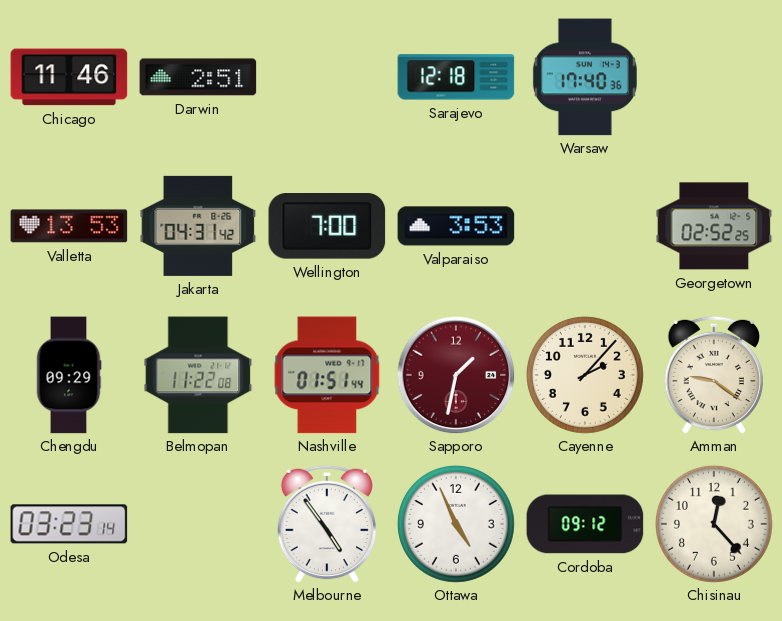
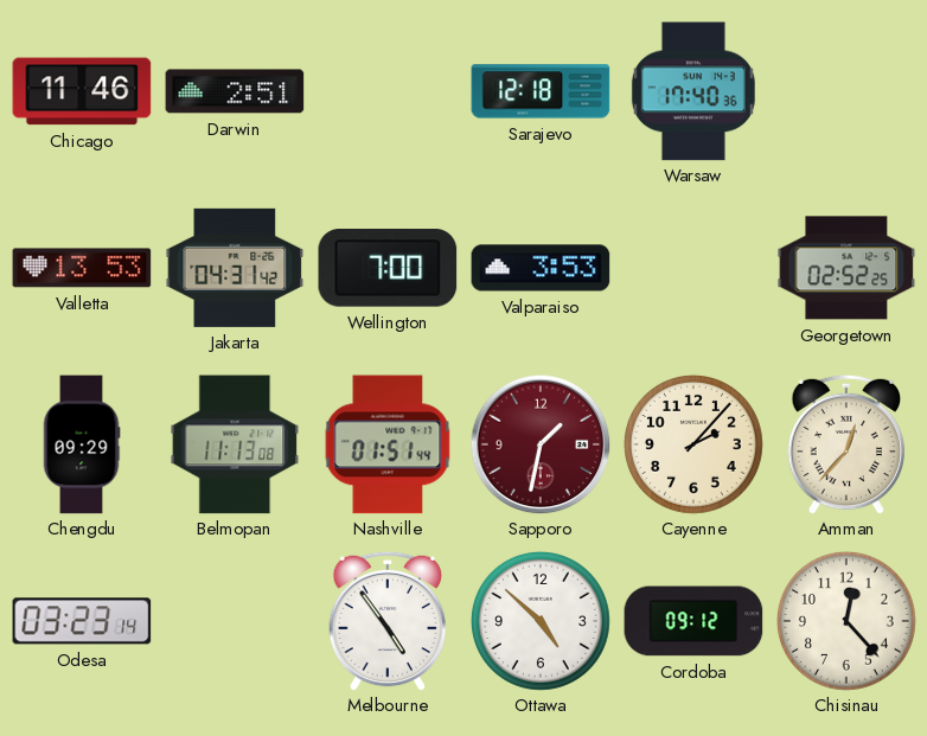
Belmopan: 11:22 -> 11:13 (235, 444)
Amman: 9:21 -> 12:37 (846, 444)
Ottawa: 4:56 -> 4:52 (541, 621)
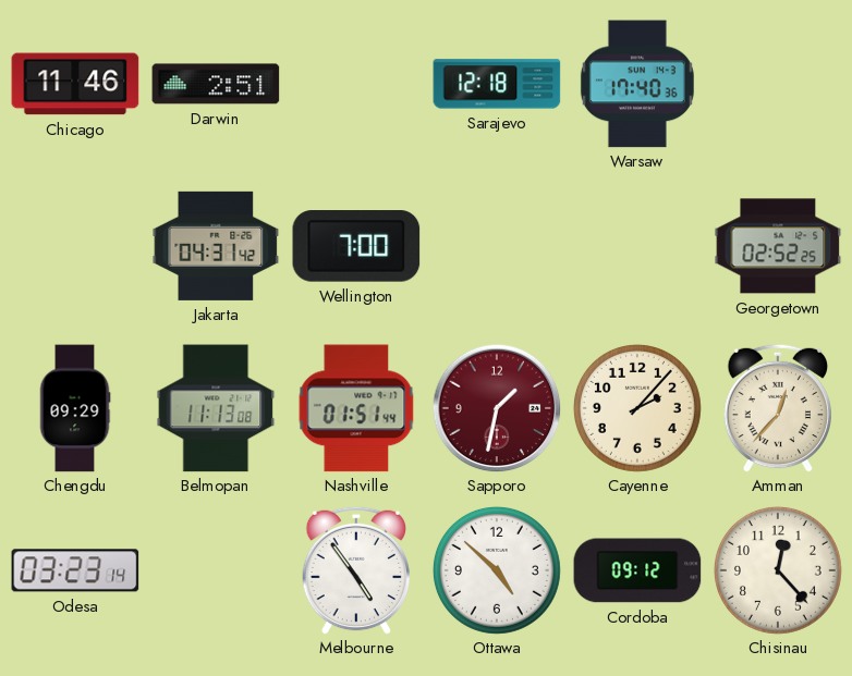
Valletta: 13:53 -> none (82, 268)
Valparaiso: 3:53 -> none (541, 268)
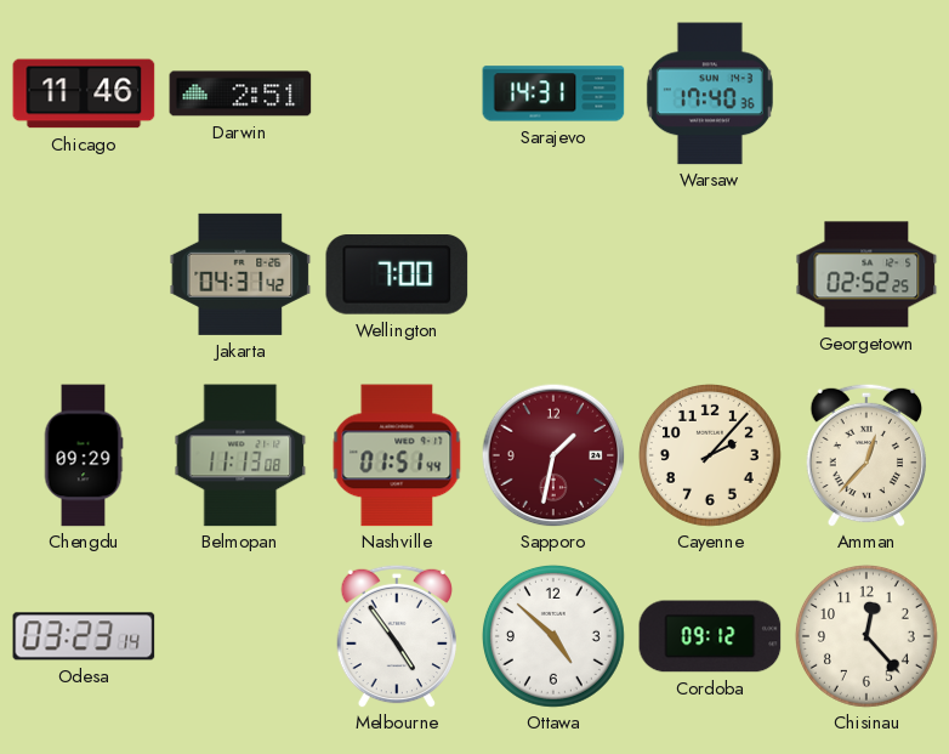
Sarajevo: 12:18 -> 14:31 (553, 93)
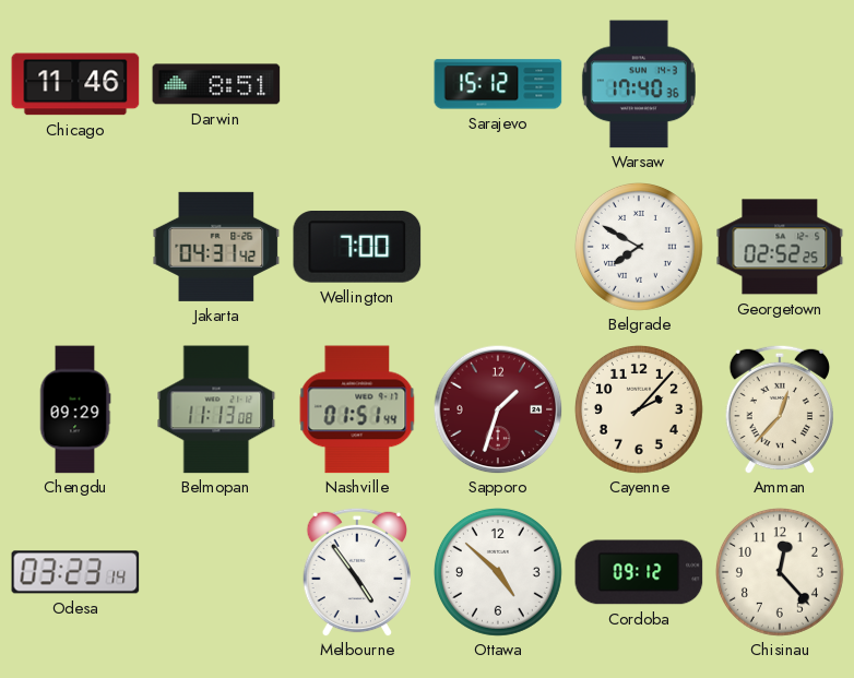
Darwin: 2:51 -> 8:51 (216, 84)
Sarajevo: 14:31 -> 15:12 (498, 84)
Belgrade: none -> 7:50 (639, 247)
Sapporo: 1:32 -> 1:33 (498, 409)
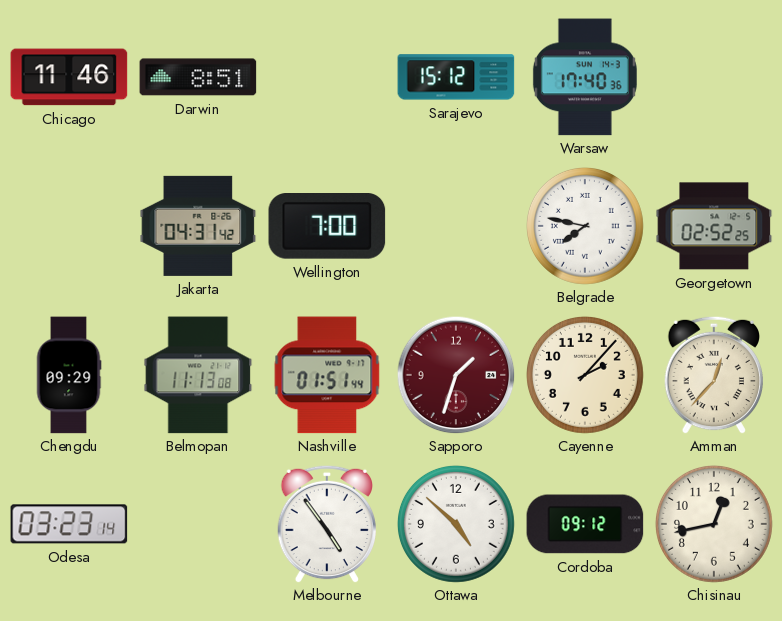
Belgrade: 7:50 -> 7:47 (585, 226)
Chisinau: 12:23 -> 12:43 (714, 524)
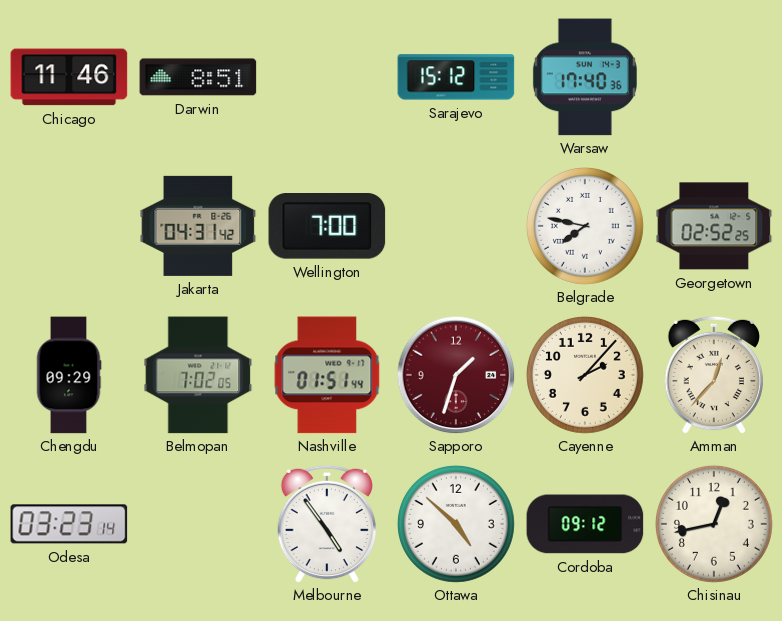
Belmopan: 11:13 -> 7:02 (198, 375)
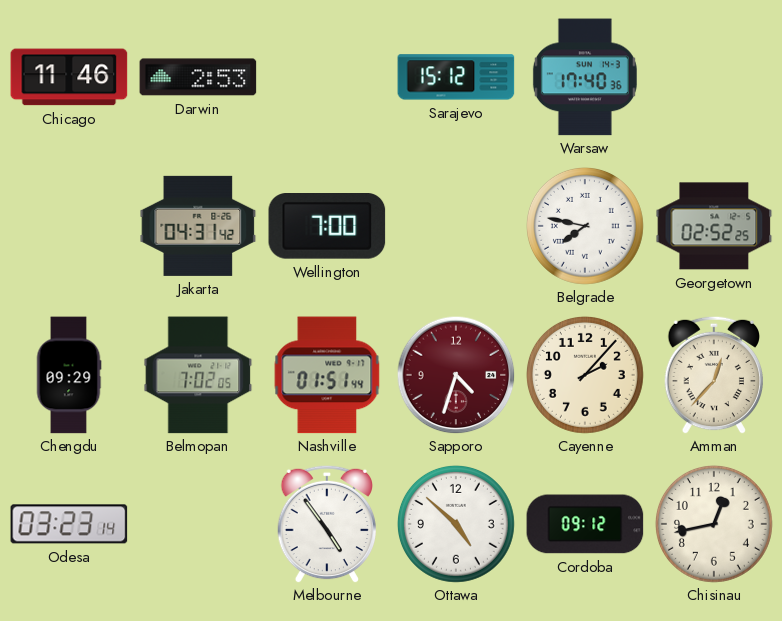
Darwin: 8:51 -> 2:53 (198, 77)
Sapporo: 1:33 -> 4:33 (456, 375)
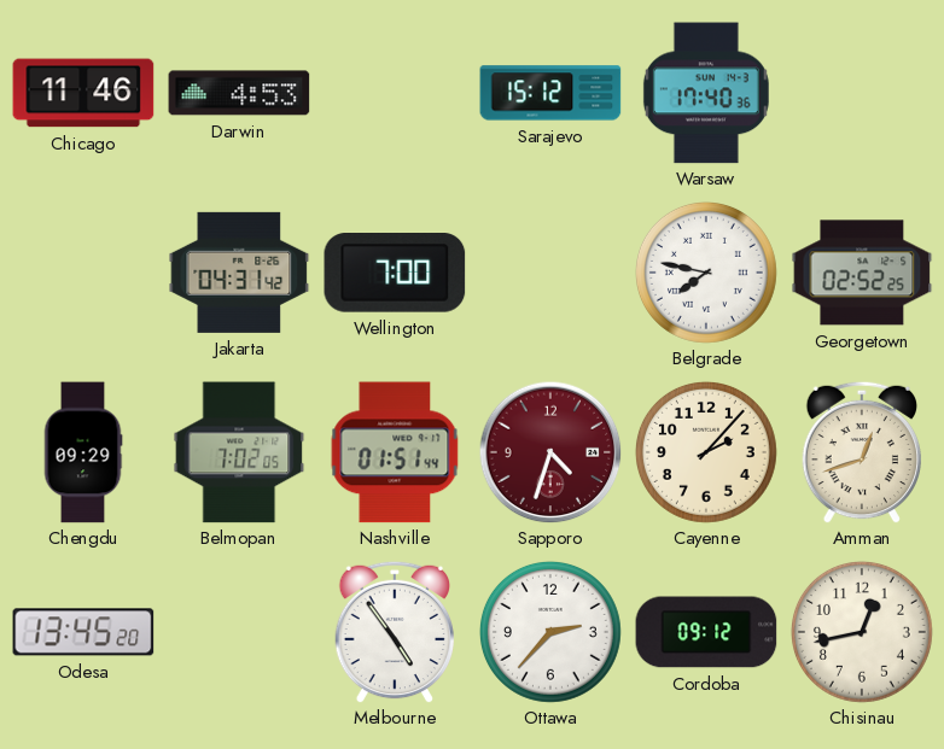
Darwin: 2:53 -> 4:53 (239, 93)
Amman: 12:37 -> 12:42 (862, 452)
Odesa: 03:23 -> 13:45 (83, 632)
Ottawa: 4:52 -> 2:37 (550, 632)
